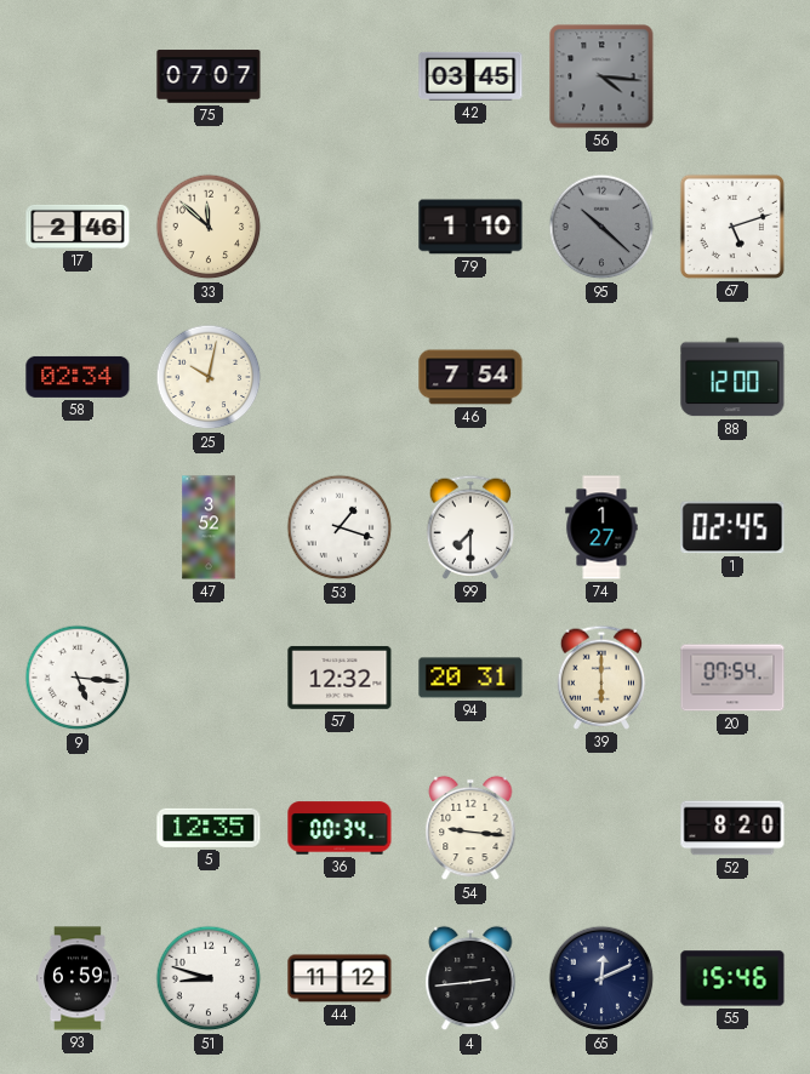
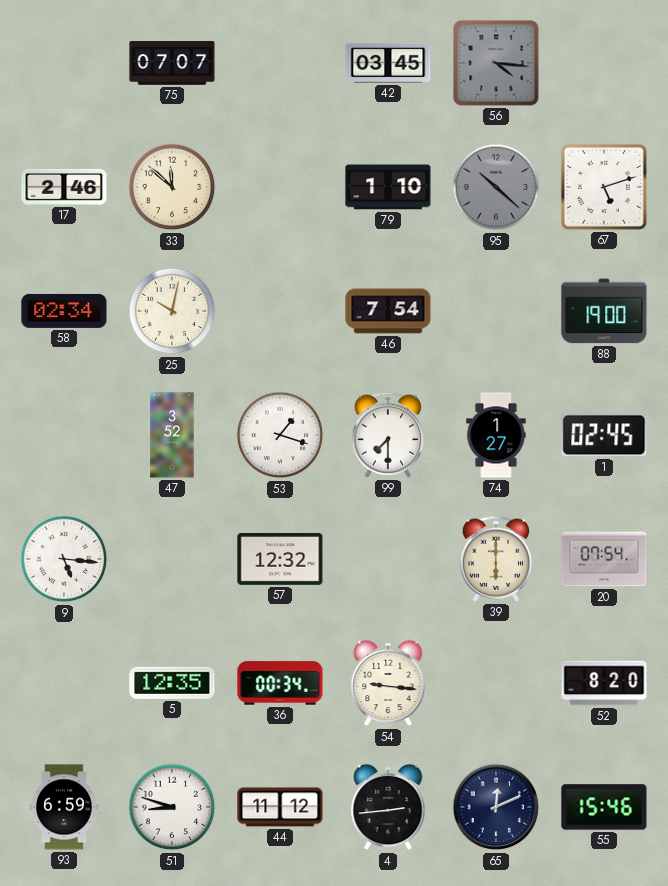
88: 12:00 -> 19:00 (604, 311)
94: 20:31 -> none (470, 678)
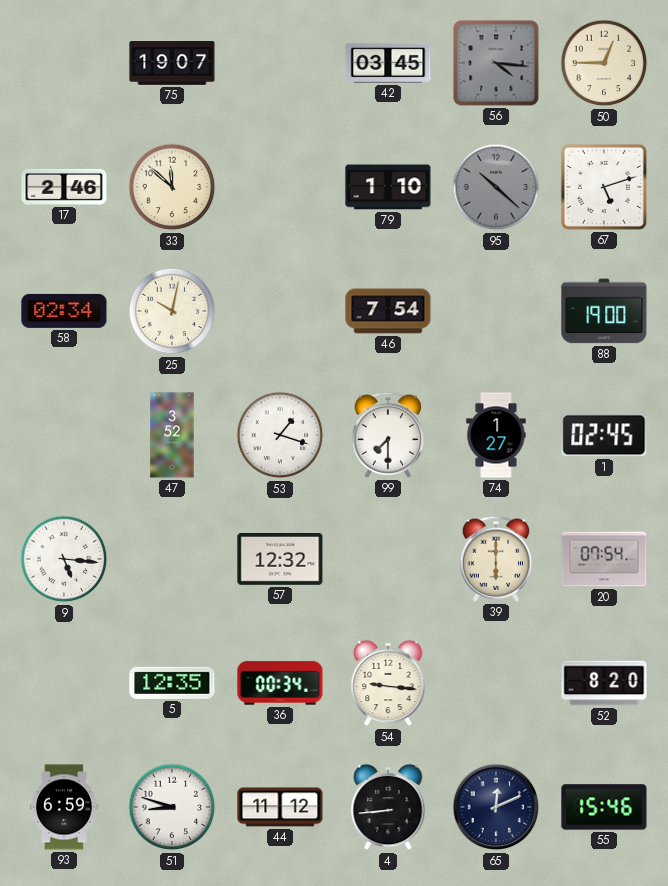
75: 07:07 -> 19:07 (172, 63)
50: none -> 12:45 (604, 63)
4: 2:44 -> 8:44 (388, 807)
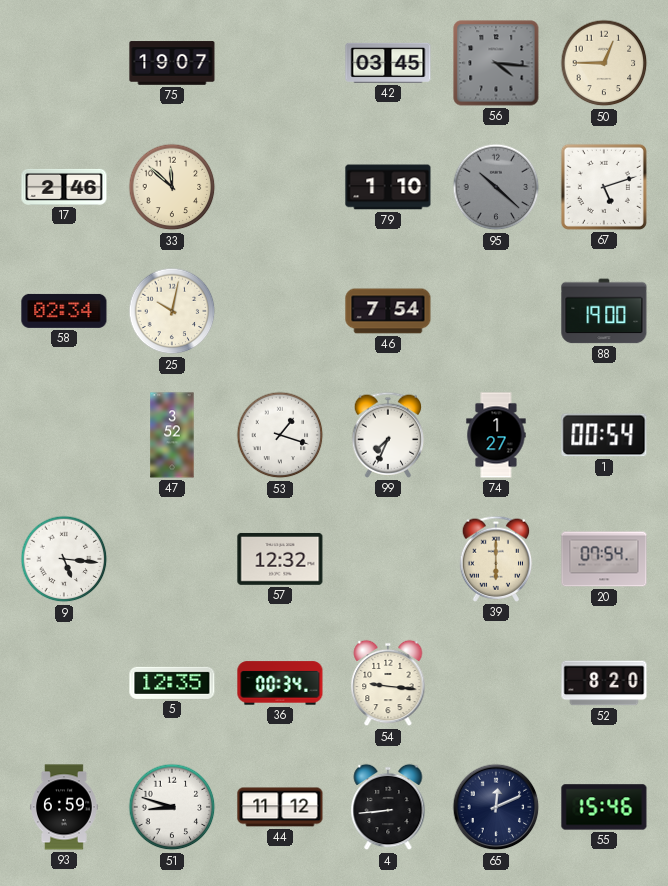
99: 7:30 -> 7:34 (388, 435)
1: 02:45 -> 00:54 (604, 435)
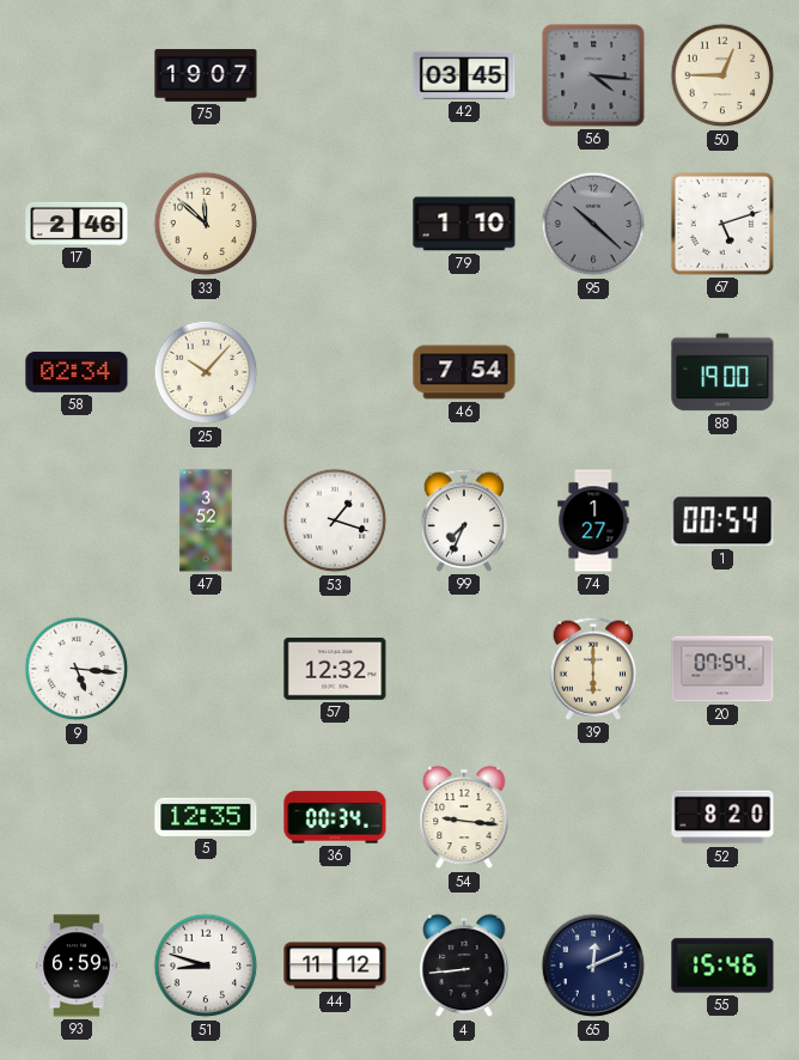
25: 10:02 -> 10:07 (206, 372)
